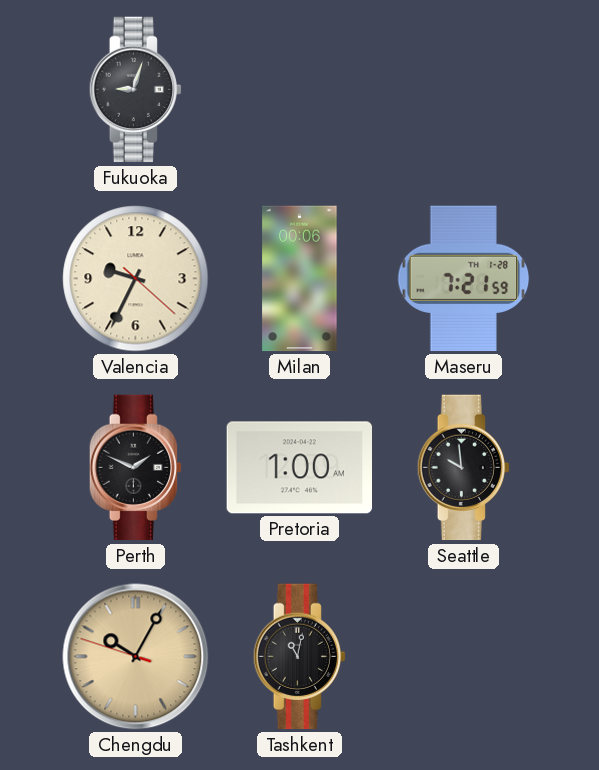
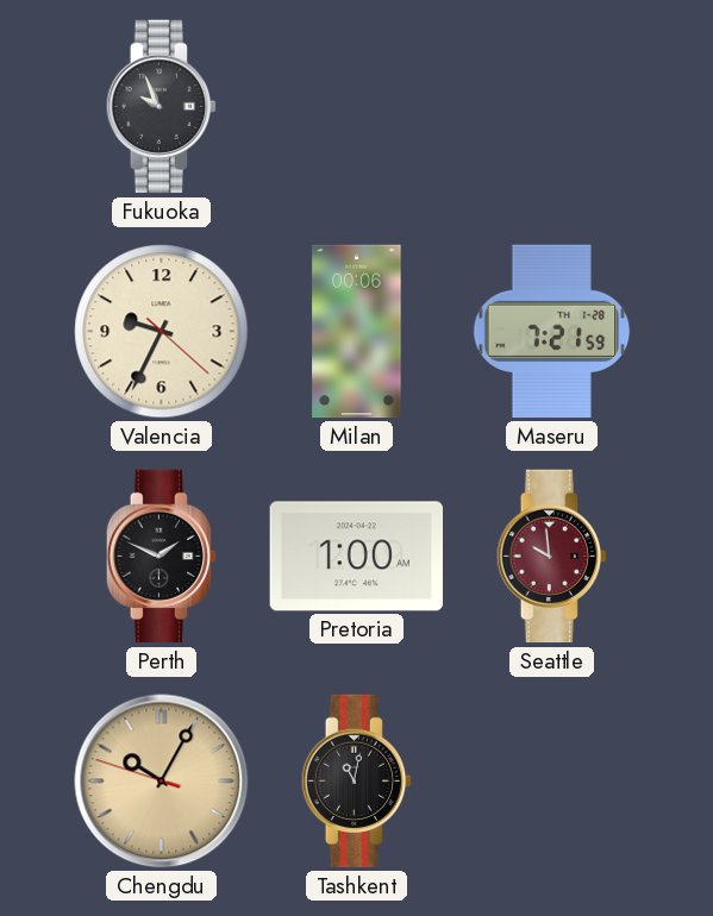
Fukuoka: 9:03 -> 9:56 (161, 107)
Seattle dial: black -> burgundy (551, 557)
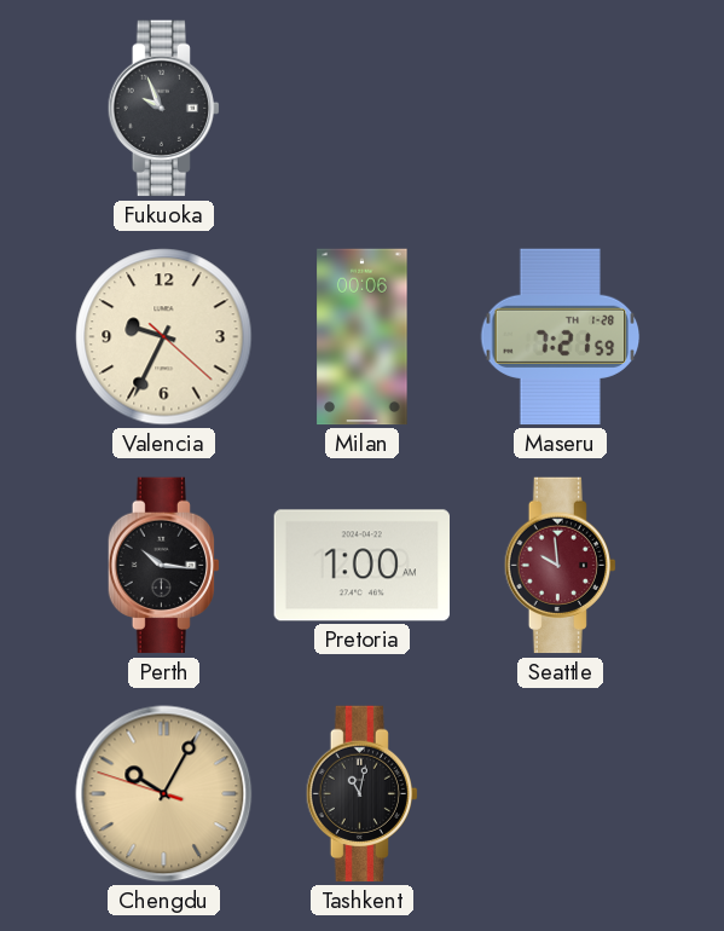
Perth: 1:49 -> 10:16 (163, 566)
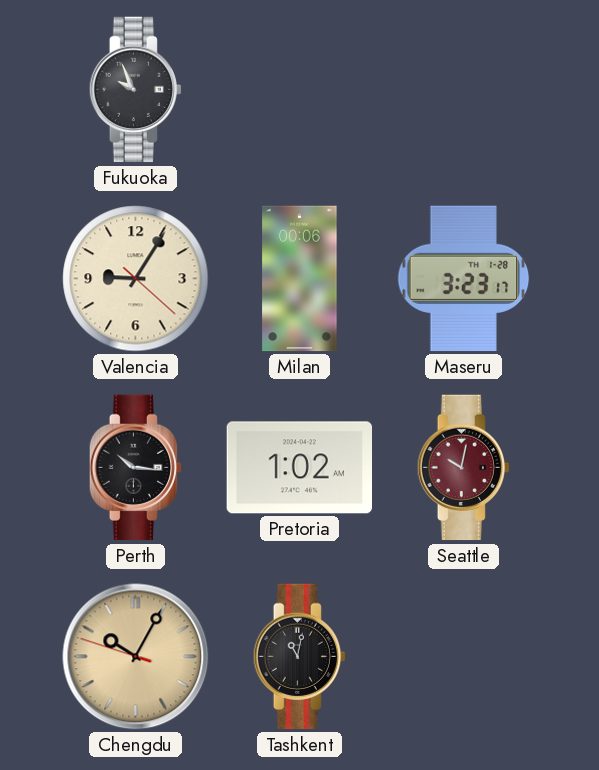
Valencia: 9:34 -> 9:05 (136, 279)
Maseru: 7:21 -> 3:23 (464, 279)
Pretoria: 1:00 -> 1:02 (300, 468)
Seattle: 9:59 -> 10:02 (463, 468)
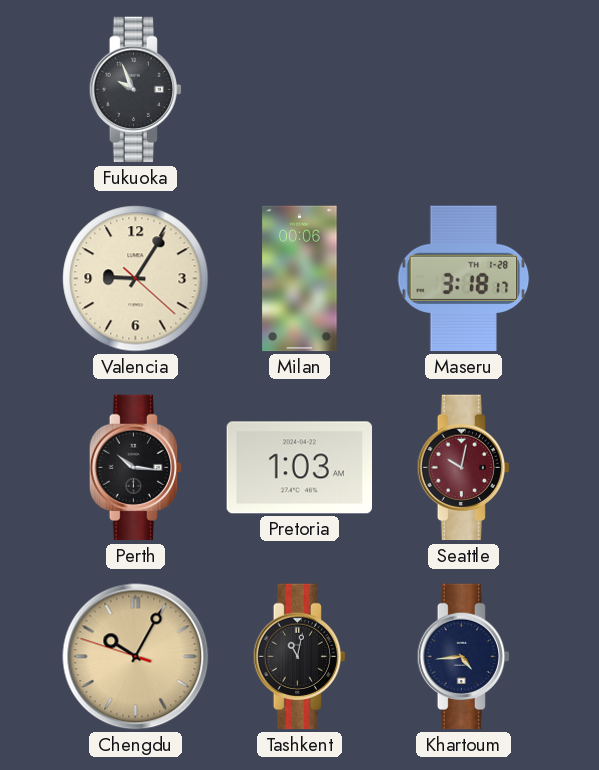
Maseru: 3:23 -> 3:18 (464, 279)
Pretoria: 1:02 -> 1:03 (300, 468)
Khartoum: none -> 4:44 (463, 657)
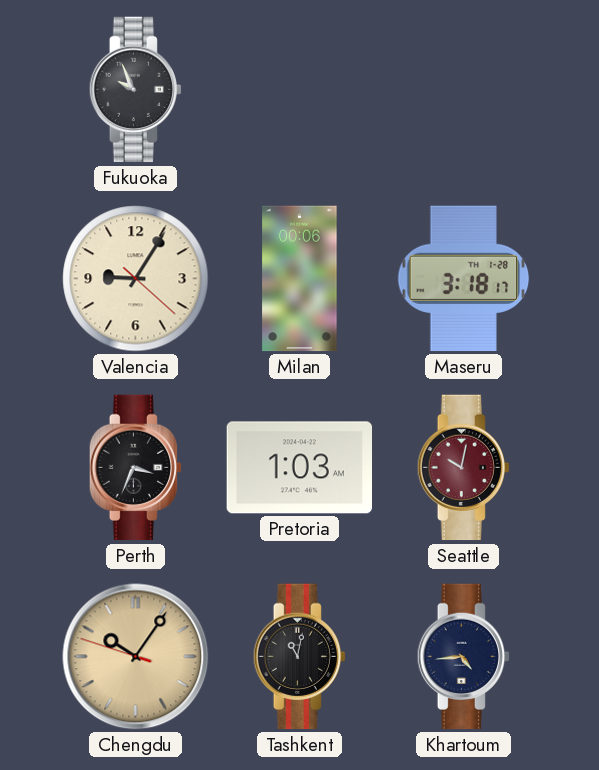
Perth: 10:16 -> 3:34 (135, 468)
Chengdu: 10:04 -> 10:05 (136, 657)
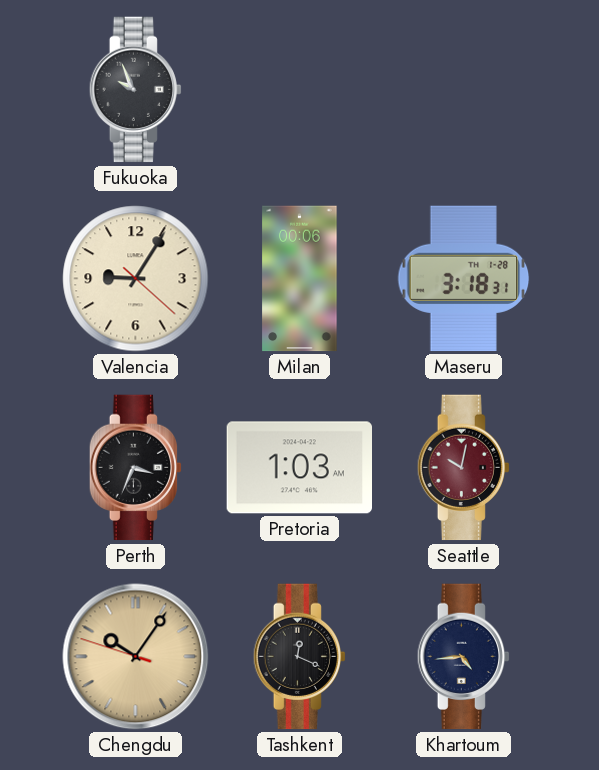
Maseru: 3:18:17 -> 3:18:31 (464, 279)
Tashkent: 11:02 -> 12:19 (299, 657)
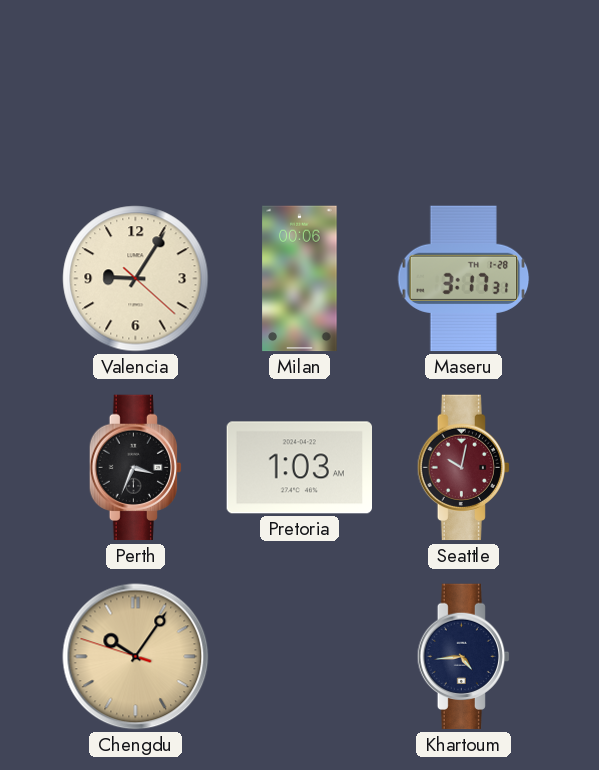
Fukuoka: 9:56 -> none (135, 90)
Maseru: 3:18 -> 3:17 (464, 279)
Tashkent: 12:19 -> none (299, 657)
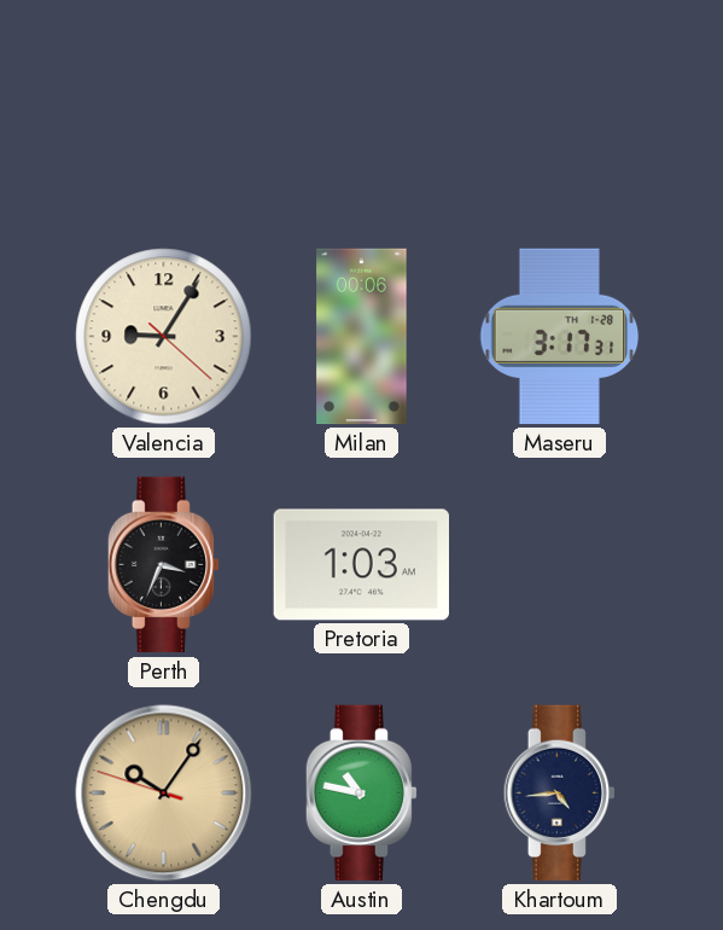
Seattle: 10:02 -> none (463, 468)
Austin: none -> 10:47 (361, 794)
